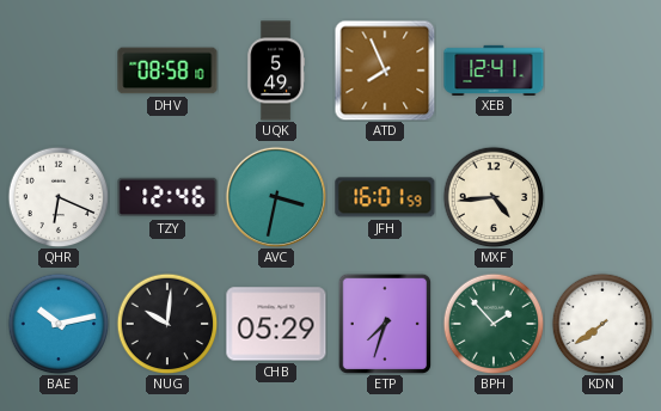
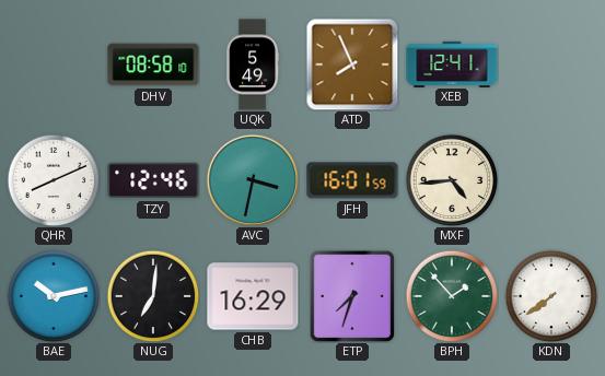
QHR: 6:19 -> 8:11 (54, 180)
NUG: 10:01 -> 7:01 (153, 296)
CHB: 05:29 -> 16:29 (253, 296)
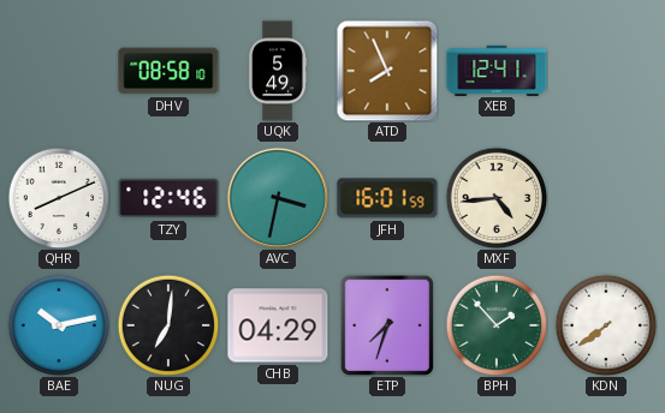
CHB: 16:29 -> 04:29 (278, 325)
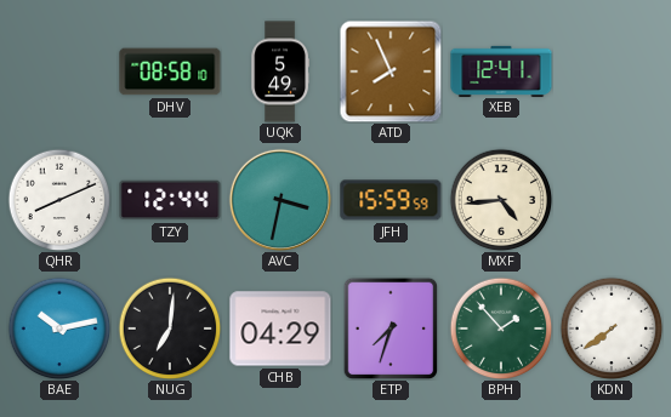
TZY: 12:46 -> 12:44 (170, 200)
JFH: 16:01 -> 15:59 (391, 200)
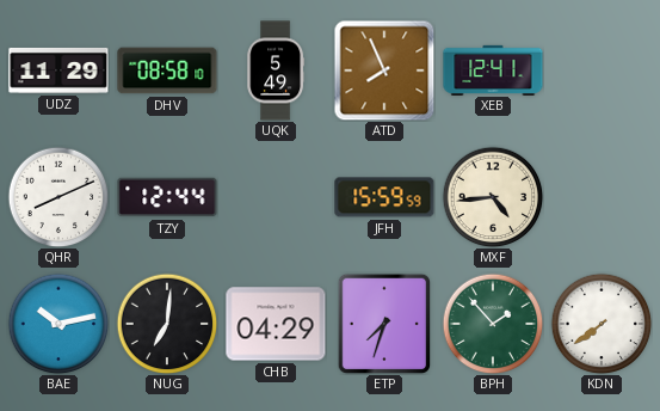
UDZ: none -> 11:29 (58, 70)
AVC: 3:32 -> none (279, 199)
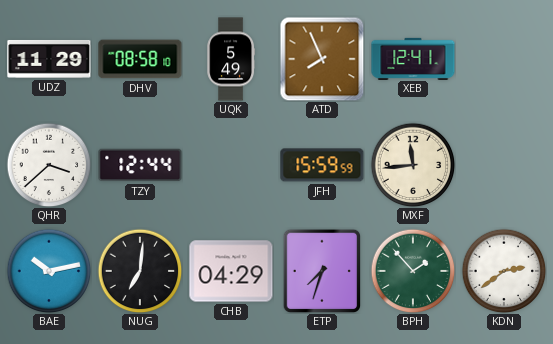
QHR: 8:11 -> 3:38 (49, 165)
MXF: 4:44 -> 11:44 (413, 165)
KDN: 7:39 -> 2:39 (504, 271)
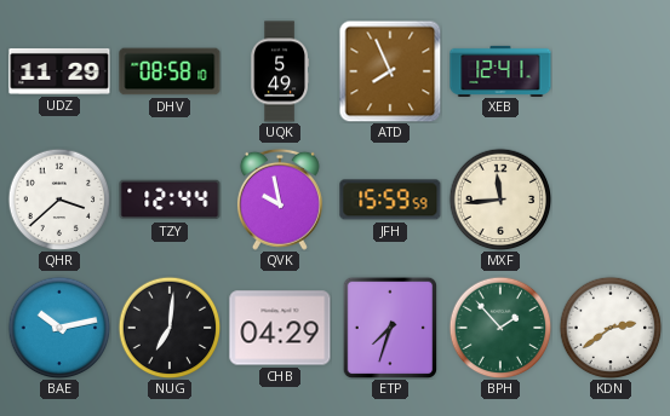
QVK: none -> 9:58 (280, 200)
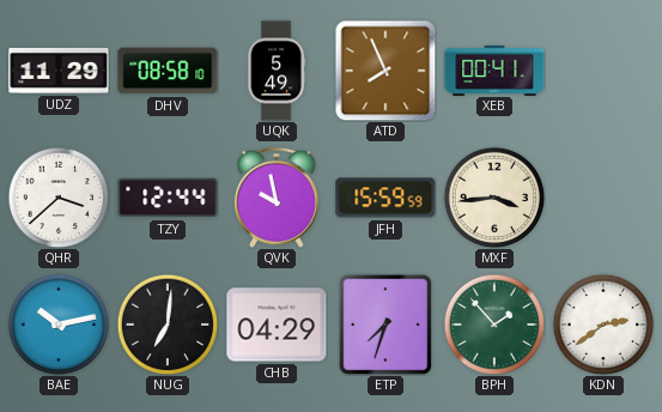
XEB: 12:41 -> 00:41 (494, 69)
MXF: 11:44 -> 3:44 (494, 198)
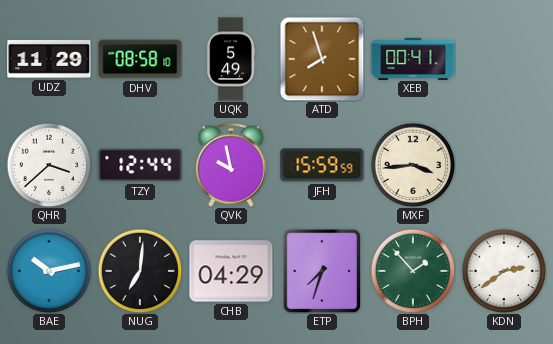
ATD: 7:56 -> 7:57 (322, 59)
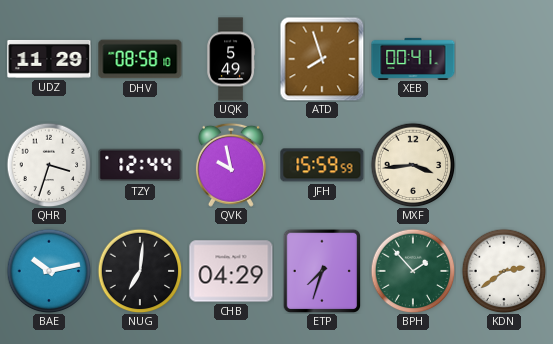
QHR: 3:38 -> 3:33 (49, 165)
